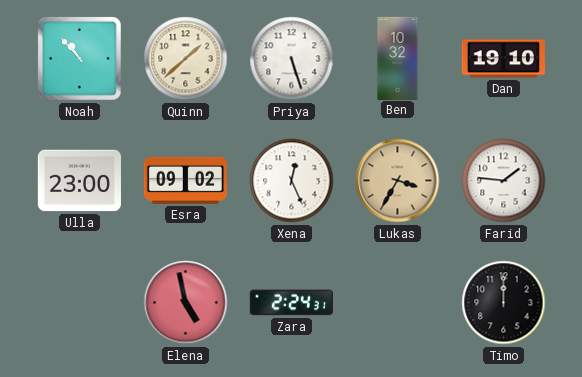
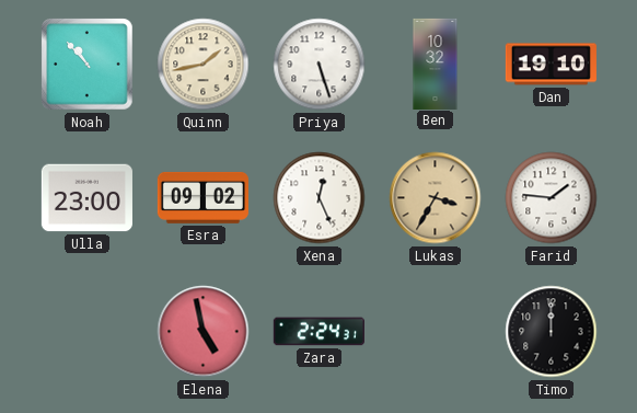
Quinn: 1:38 -> 1:43 (204, 65)
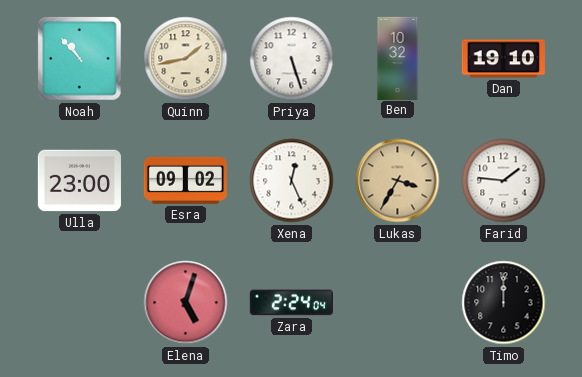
Elena: 4:58 -> 5:03 (186, 303)
Zara: 2:24:31 -> 2:24:04 (291, 303)
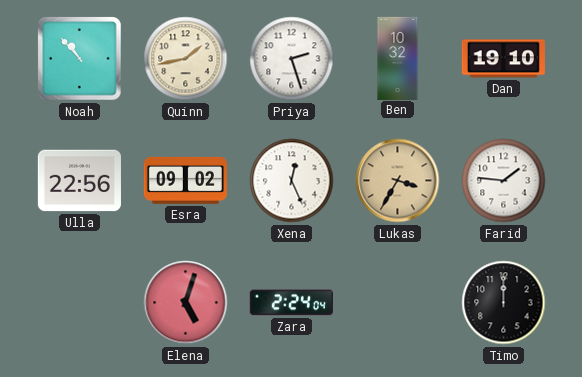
Priya: 5:27 -> 2:27 (292, 59)
Ulla: 23:00 -> 22:56 (79, 181)
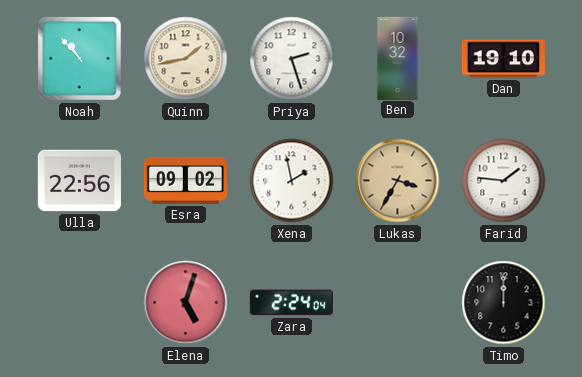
Xena: 12:26 -> 1:58 (292, 181)
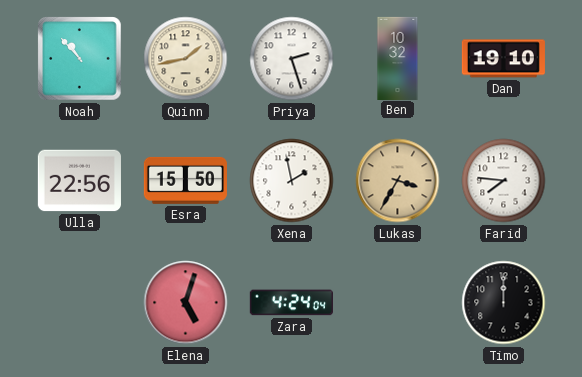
Esra: 09:02 -> 15:50 (185, 180)
Farid: 1:46 -> 7:46 (504, 181)
Zara: 2:24 -> 4:24 (291, 303)
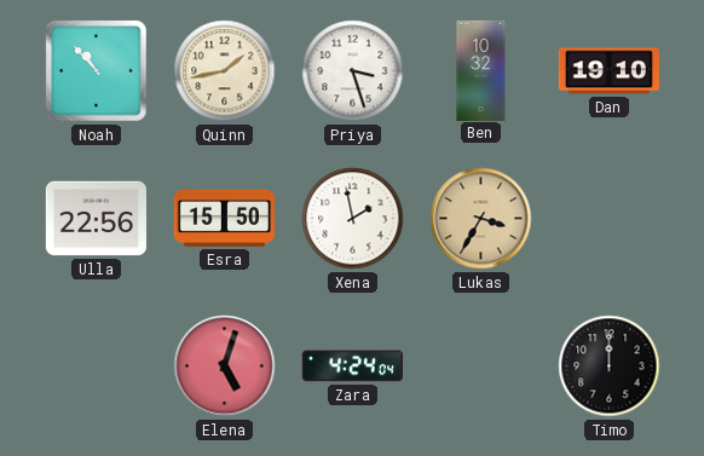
Priya: 2:27 -> 3:27 (353, 71)
Farid: 7:46 -> none (504, 181)
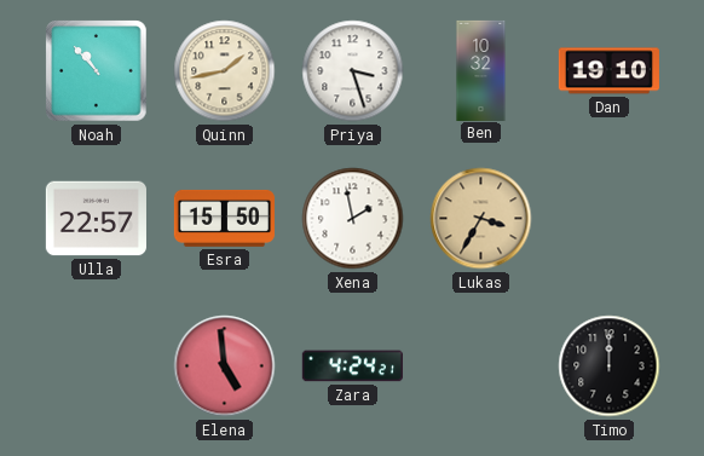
Ulla: 22:56 -> 22:57 (96, 219)
Elena: 5:03 -> 4:59 (225, 366)
Zara: 4:24:04 -> 4:24:21 (352, 366)
